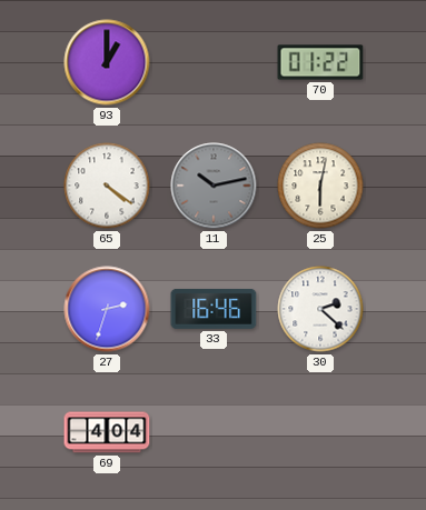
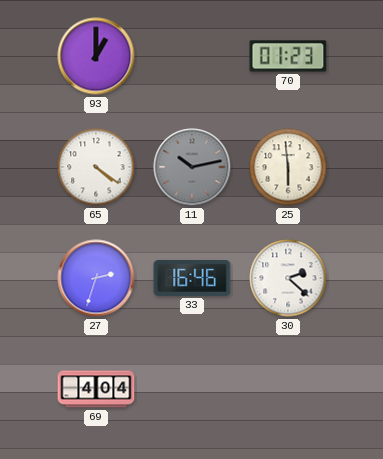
70: 01:22 -> 01:23 (288, 56)
25: 6:02 -> 5:59 (288, 167)
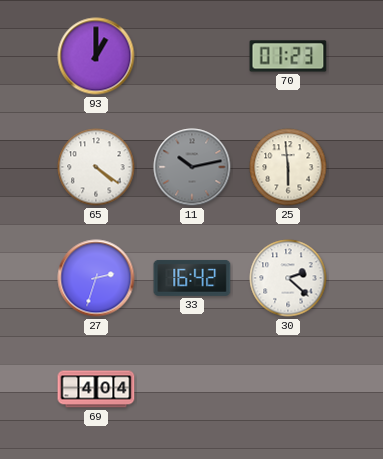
33: 16:46 -> 16:42 (192, 278)
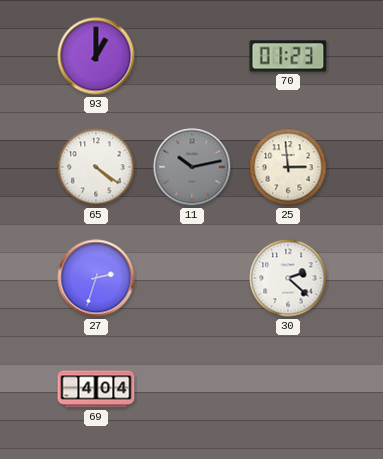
25: 5:59 -> 2:59 (288, 167)
33: 16:42 -> none (192, 278)
